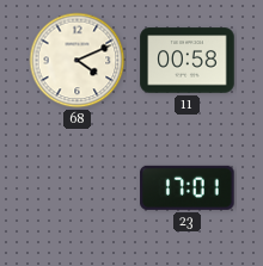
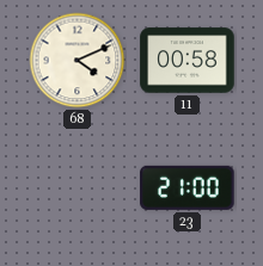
23: 17:01 -> 21:00 (188, 187)
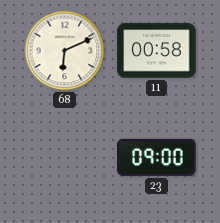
68: 4:11 -> 6:11 (65, 51)
23: 21:00 -> 09:00 (157, 157)
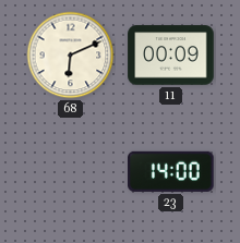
11: 00:58 -> 00:09 (171, 56)
23: 09:00 -> 14:00 (171, 171)
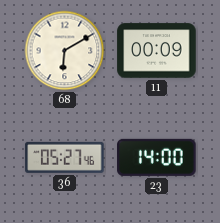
68: 6:11 -> 6:10 (65, 51)
36: none -> 05:27 (65, 157)
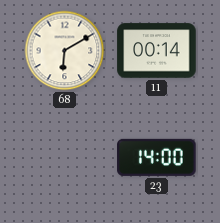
11: 00:09 -> 00:14 (157, 51)
36: 05:27 -> none (65, 157)
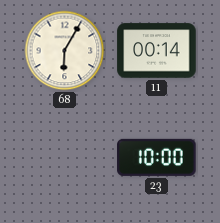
68: 6:10 -> 6:05 (65, 51)
23: 14:00 -> 10:00 (157, 157)
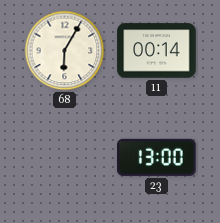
23: 10:00 -> 13:00 (157, 157)
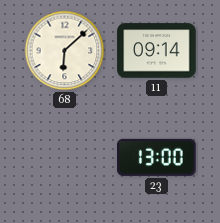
68: 6:05 -> 6:08 (65, 51)
11: 00:14 -> 09:14 (157, 51)
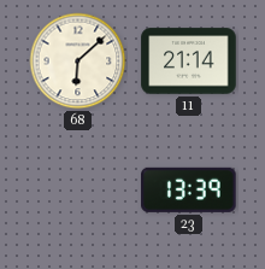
11: 09:14 -> 21:14 (189, 62)
23: 13:00 -> 13:39 (189, 189)
